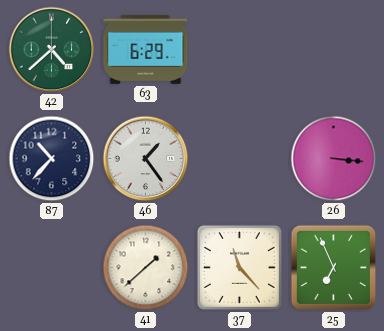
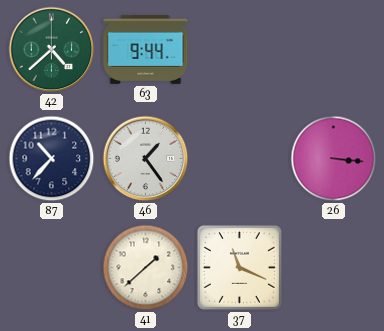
63: 6:29 -> 9:44 (146, 49)
37: 11:23 -> 11:19 (239, 267)
25: 6:56 -> none (333, 267)
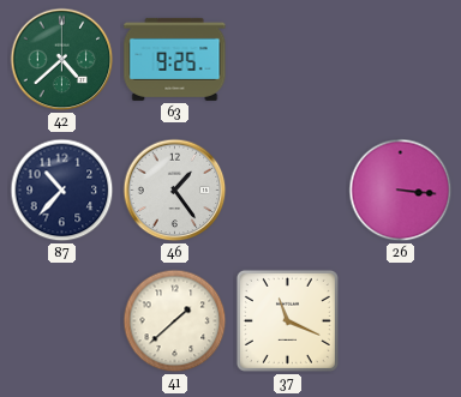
63: 9:44 -> 9:25 (175, 59)
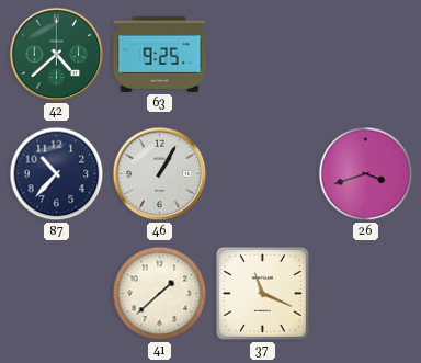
46: 1:24 -> 1:05 (160, 174)
26: 3:16 -> 3:42 (366, 174)
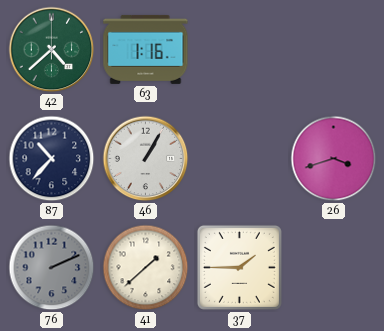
63: 9:25 -> 1:16 (146, 49)
76: none -> 2:11 (52, 268)
37: 11:19 -> 1:45 (239, 267)
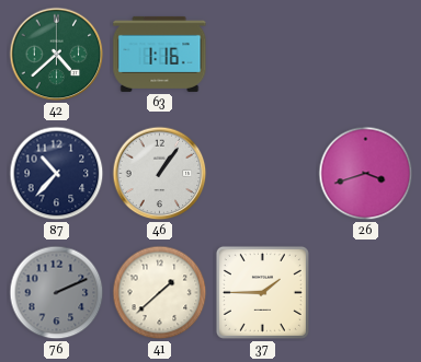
46: 1:05 -> 1:06 (160, 174)
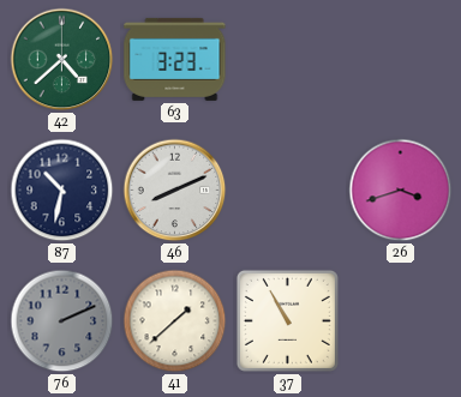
63: 1:16 -> 3:23 (175, 59)
87: 10:37 -> 10:32 (62, 191)
46: 1:06 -> 8:11 (175, 191)
37: 1:45 -> 10:55 (287, 320)
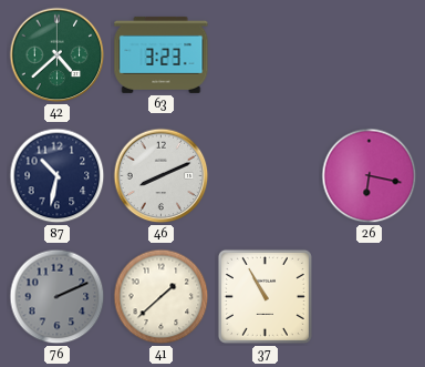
26: 3:42 -> 6:17 (370, 176)
